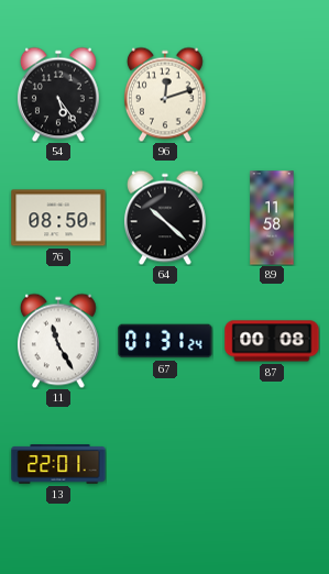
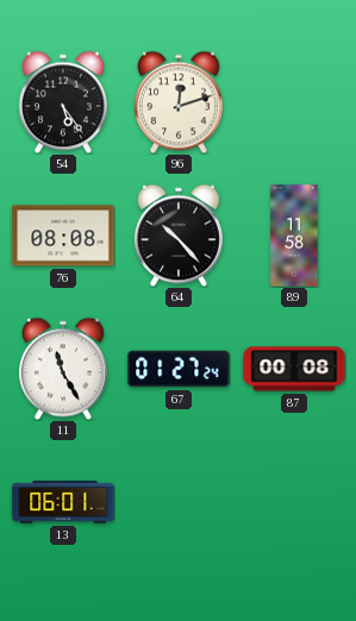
76: 08:50 -> 08:08 (63, 236)
64: 10:22 -> 10:23 (179, 236)
67: 01:31 -> 01:27 (179, 369)
13: 22:01 -> 06:01 (63, 502)
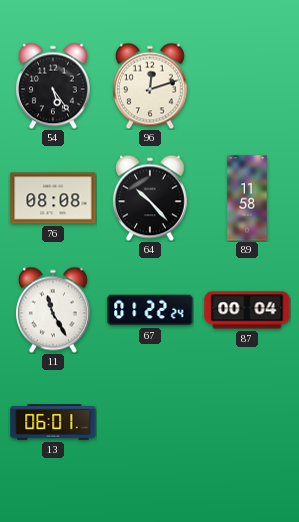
67: 01:27 -> 01:22 (150, 310)
87: 00:08 -> 00:04 (247, 310)
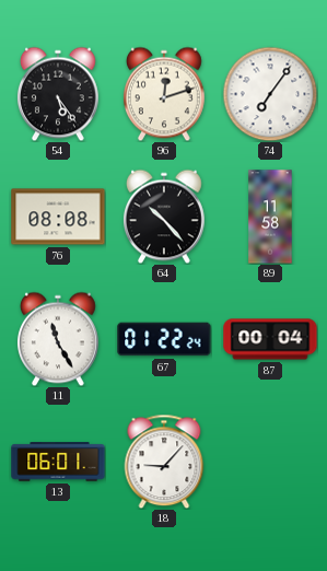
74: none -> 7:06 (270, 94)
18: none -> 9:07 (164, 462)
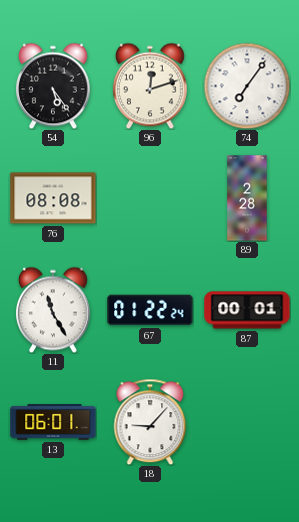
64: 10:23 -> none (164, 217)
89: 11:58 -> 2:28 (247, 198)
87: 00:04 -> 00:01 (247, 310)
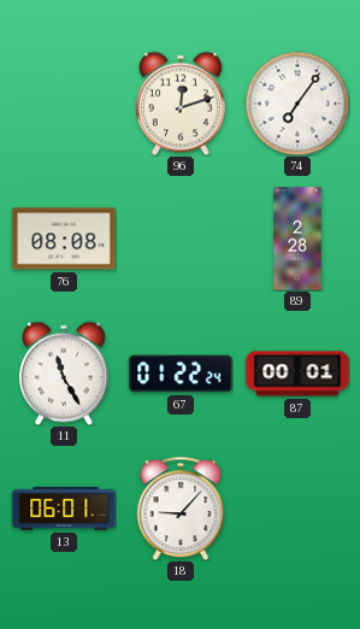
54: 5:24 -> none (53, 86)
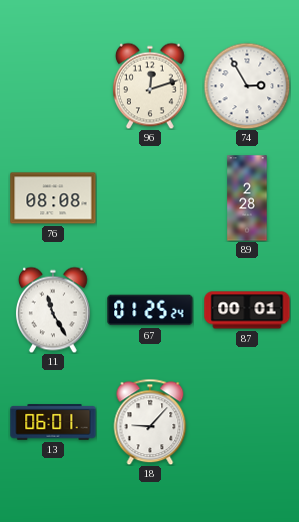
74: 7:06 -> 2:55 (247, 86)
67: 01:22 -> 01:25 (150, 310)
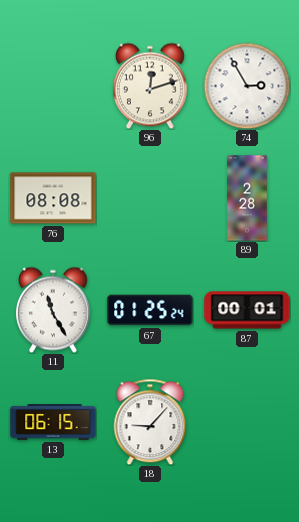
13: 06:01 -> 06:15 (53, 422)
